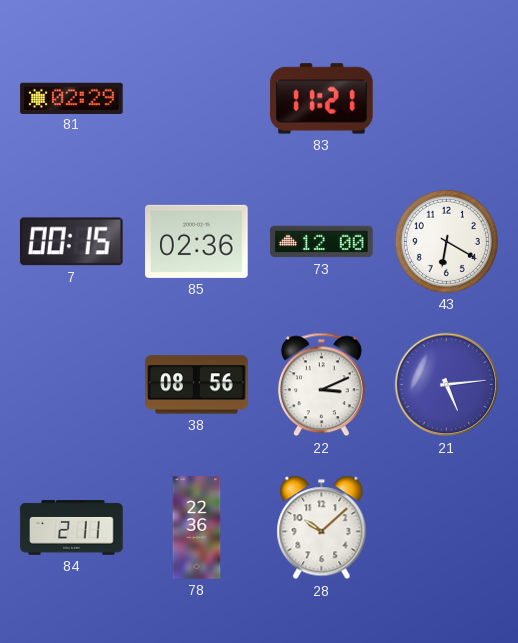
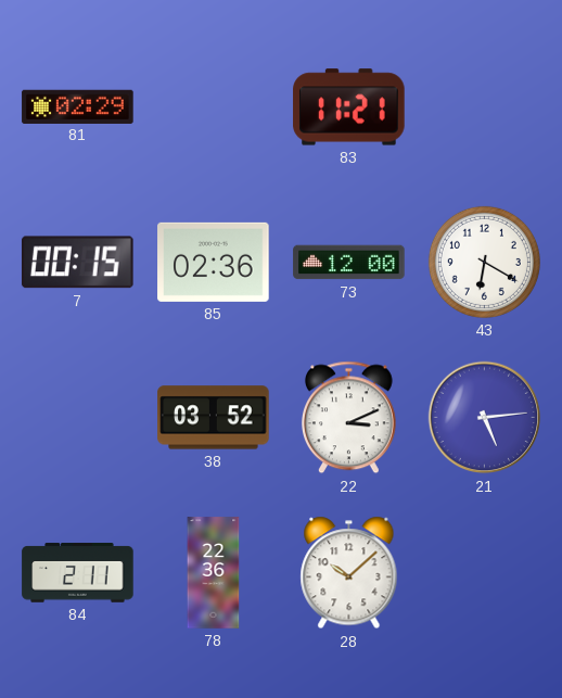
38: 08:56 -> 03:52 (214, 418)
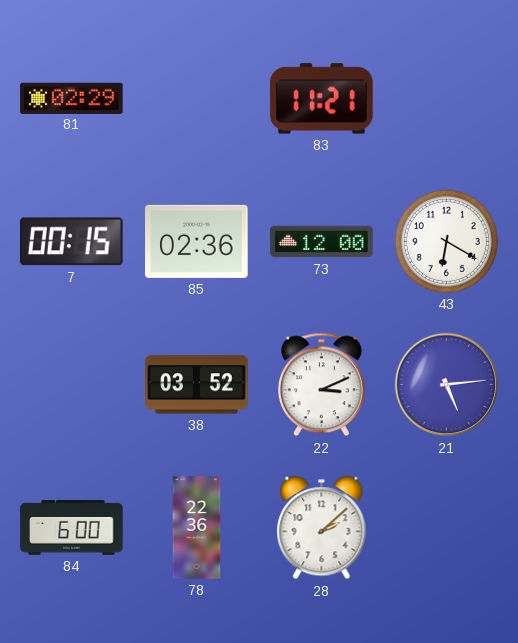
84: 2:11 -> 6:00 (72, 528)
28: 10:08 -> 2:08 (322, 528)
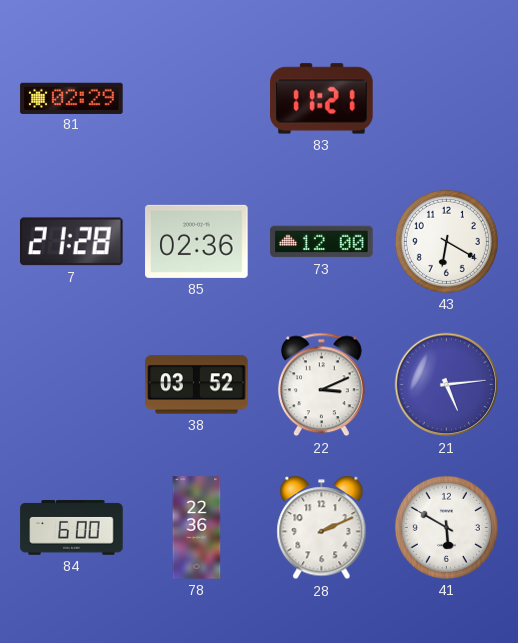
7: 00:15 -> 21:28 (72, 242)
28: 2:08 -> 2:11 (322, 528)
41: none -> 5:50 (446, 527)
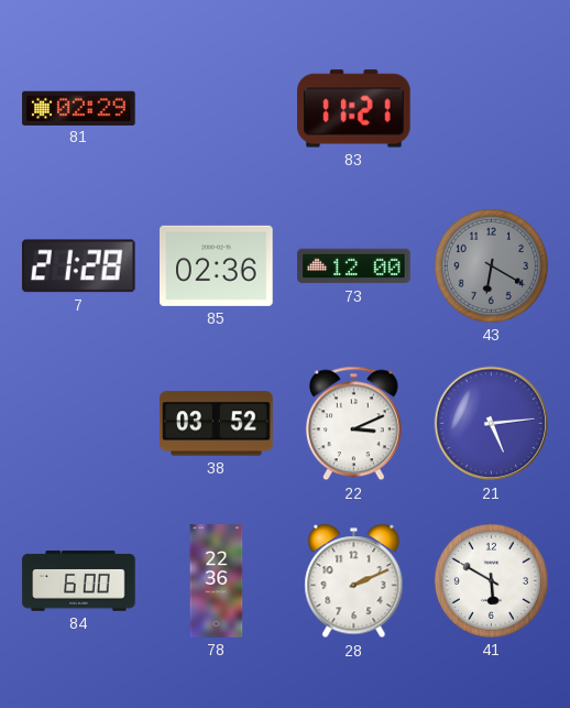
43 dial: white -> grey (491, 265)
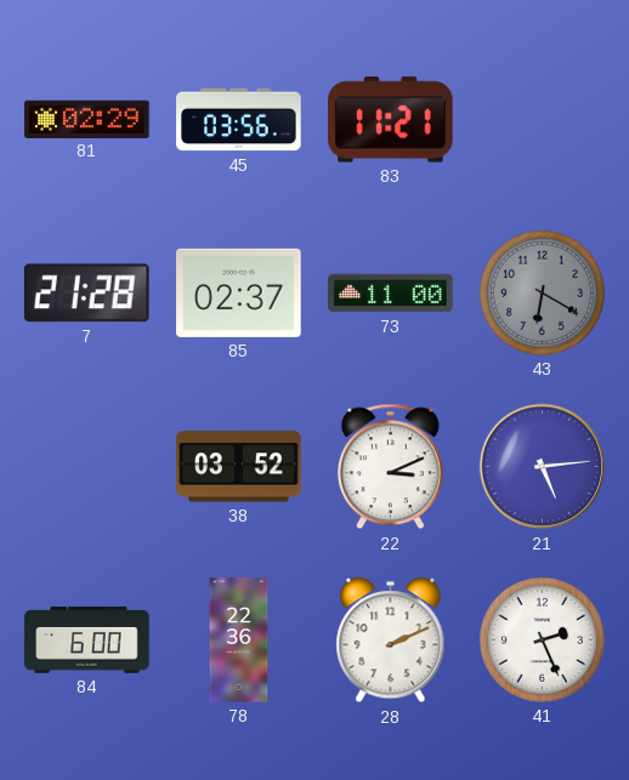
45: none -> 03:56 (239, 120)
85: 02:36 -> 02:37 (239, 292)
73: 12:00 -> 11:00 (391, 294)
41: 5:50 -> 2:26 (542, 639)
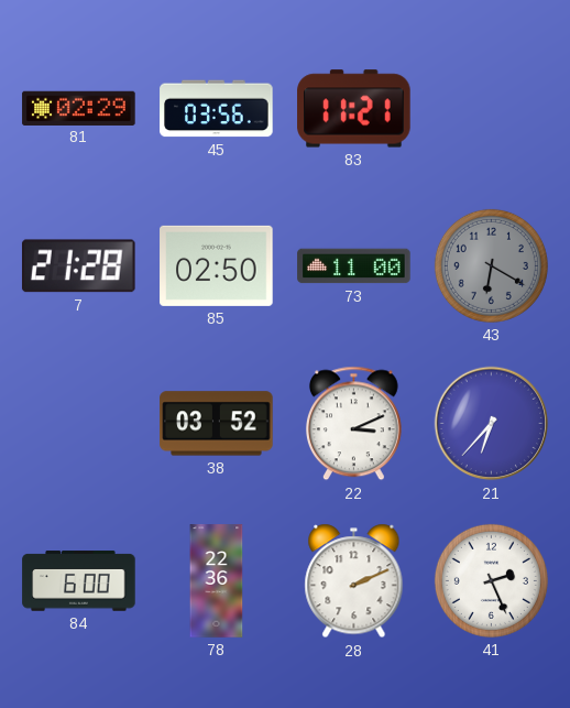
85: 02:37 -> 02:50 (217, 265)
21: 5:14 -> 6:37 (492, 424)
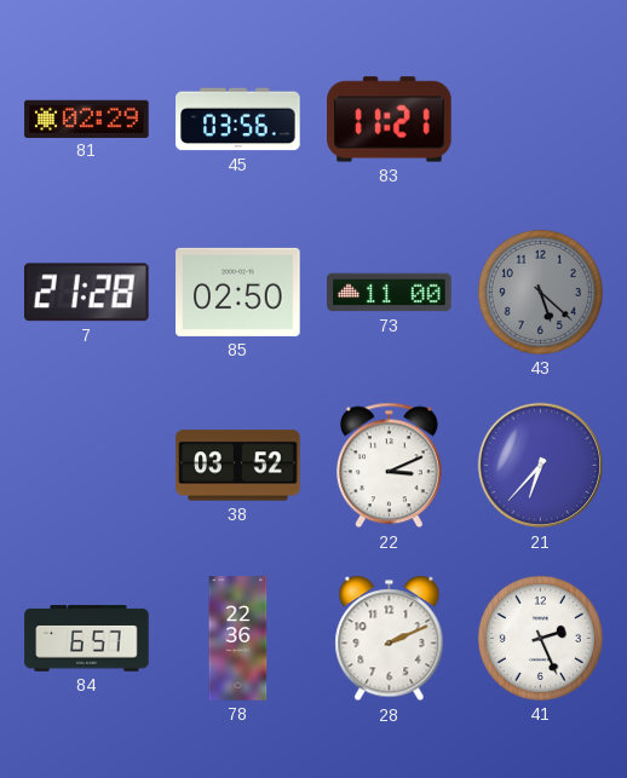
43: 6:20 -> 5:22 (540, 292)
84: 6:00 -> 6:57 (87, 639)
